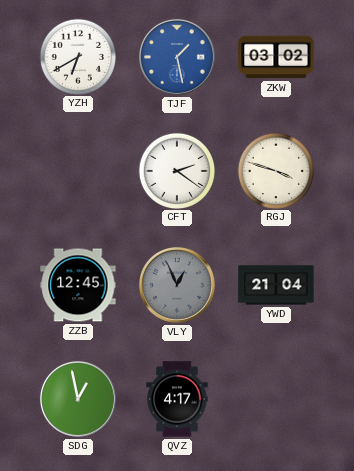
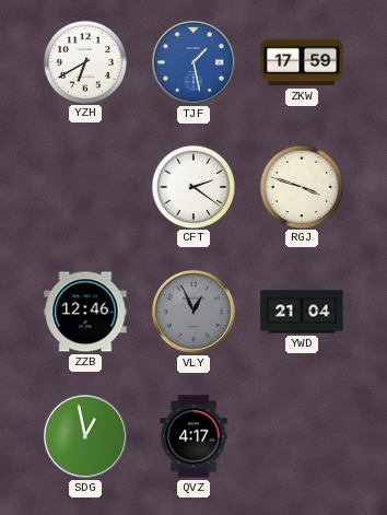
ZKW: 03:02 -> 17:59 (302, 62)
ZZB: 12:45 -> 12:46 (85, 312)
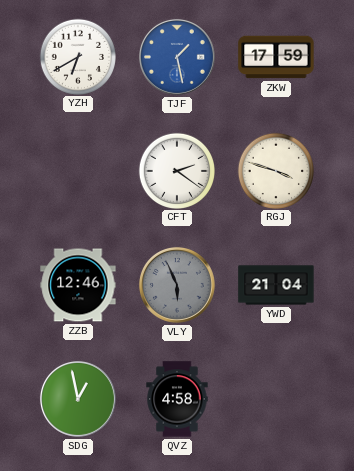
VLY: 12:56 -> 5:56 (177, 285)
QVZ: 4:17 -> 4:58 (177, 399)
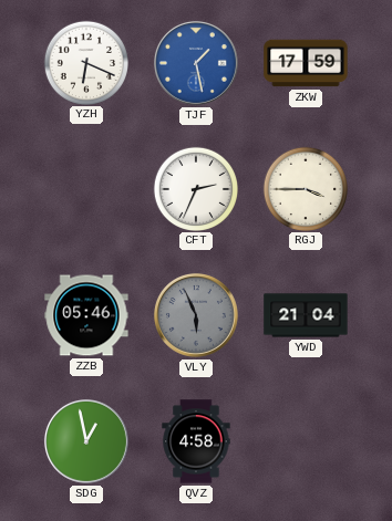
YZH: 6:40 -> 6:19 (85, 62)
CFT: 2:21 -> 2:34 (195, 188)
RGJ: 3:48 -> 3:45 (305, 188)
ZZB: 12:46 -> 05:46 (86, 315)
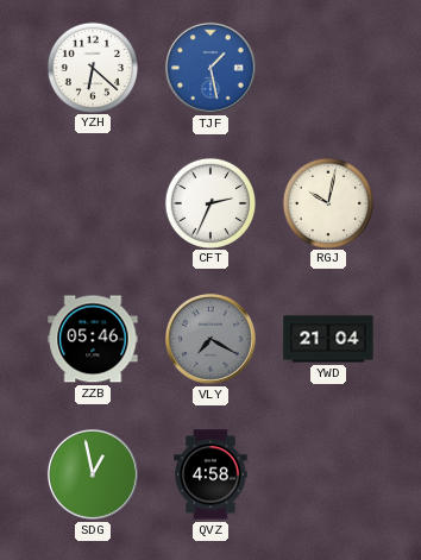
YZH: 6:19 -> 6:22 (92, 67)
ZKW: 17:59 -> none (306, 63)
RGJ: 3:45 -> 10:02 (327, 202)
VLY: 5:56 -> 7:20 (211, 339)
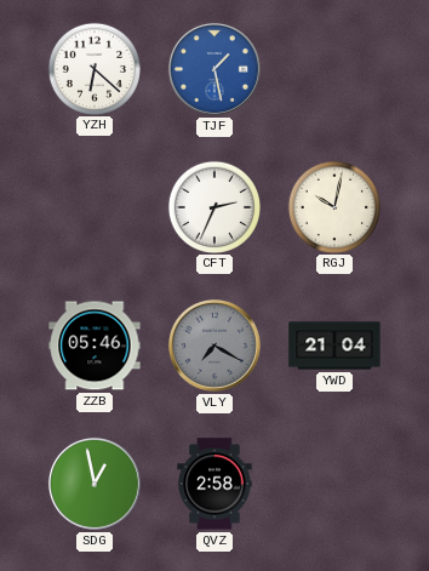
QVZ: 4:58 -> 2:58 (215, 484)
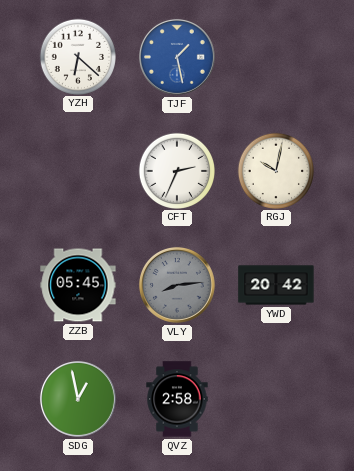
ZZB: 05:46 -> 05:45 (78, 285)
VLY: 7:20 -> 8:14 (177, 285)
YWD: 21:04 -> 20:42 (276, 285)
